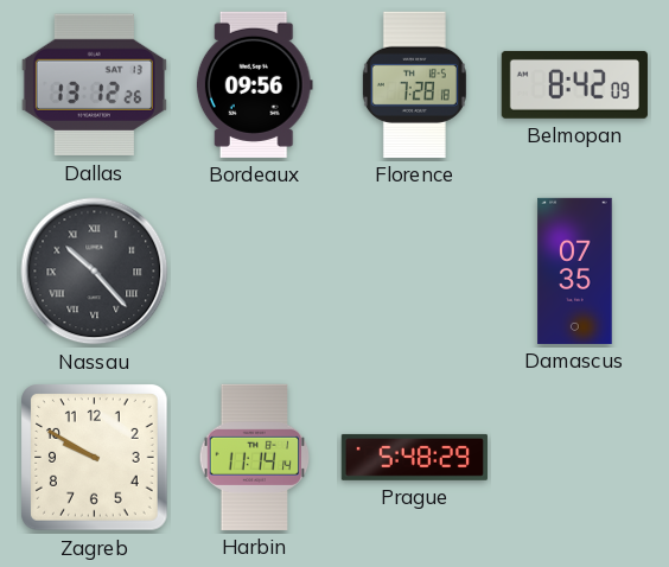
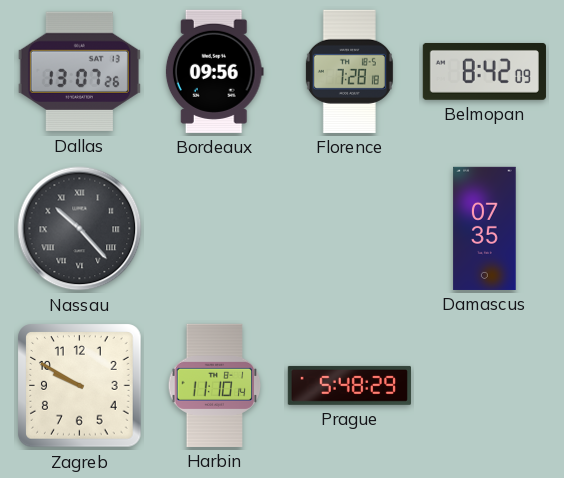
Dallas: 13:12 -> 13:07 (79, 72)
Harbin: 11:14 -> 11:10 (215, 385)
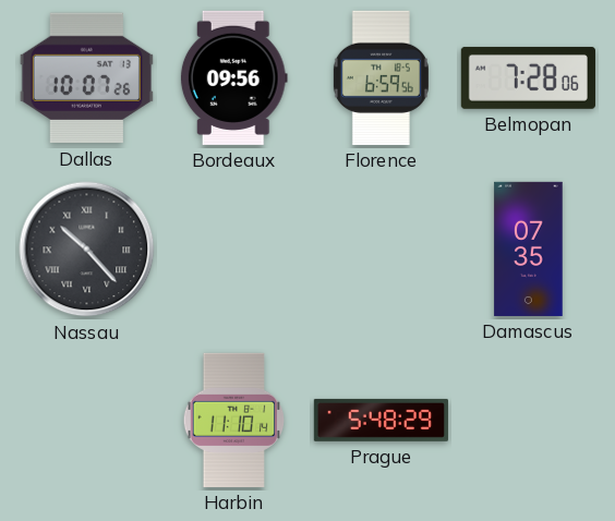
Dallas: 13:07 -> 10:07 (86, 78)
Florence: 7:28 -> 6:59 (381, 77)
Belmopan: 8:42 -> 7:28 (528, 78)
Zagreb: 9:50 -> none (80, 386)
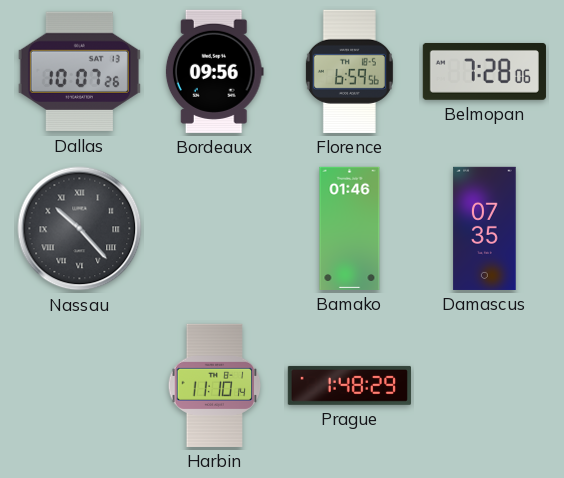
Bamako: none -> 01:46 (350, 228)
Prague: 5:48 -> 1:48 (349, 385)
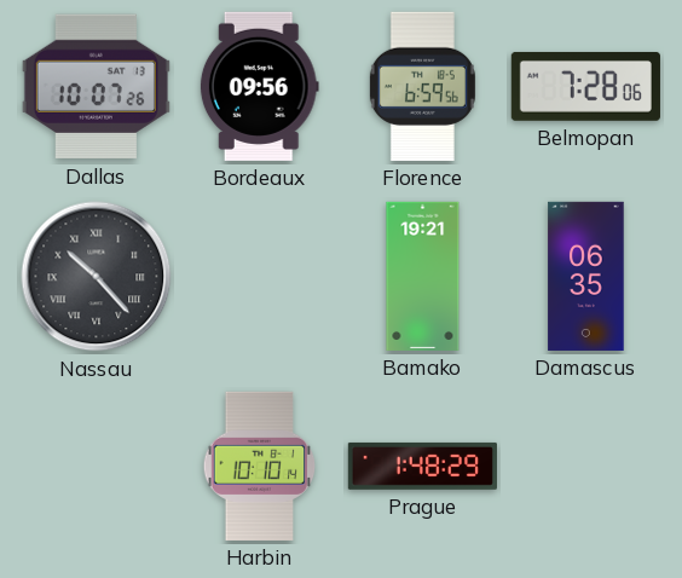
Bamako: 01:46 -> 19:21 (423, 276)
Damascus: 07:35 -> 06:35 (586, 276)
Harbin: 11:10 -> 10:10 (260, 466)
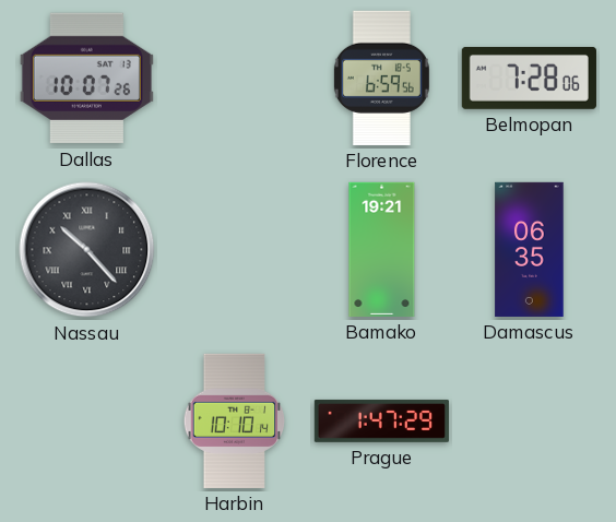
Bordeaux: 09:56 -> none (259, 86)
Prague: 1:48 -> 1:47 (381, 420)
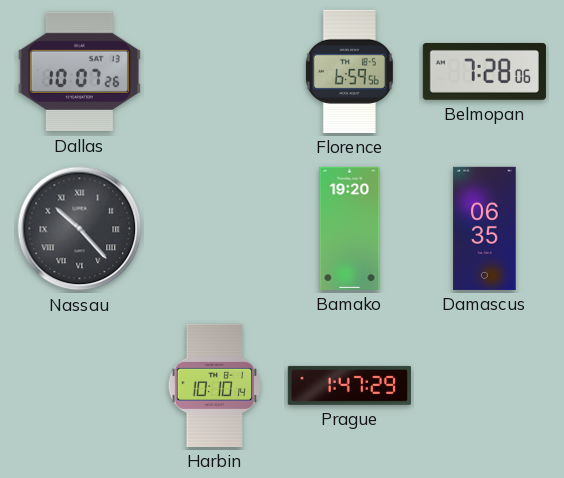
Bamako: 19:21 -> 19:20 (350, 228)
